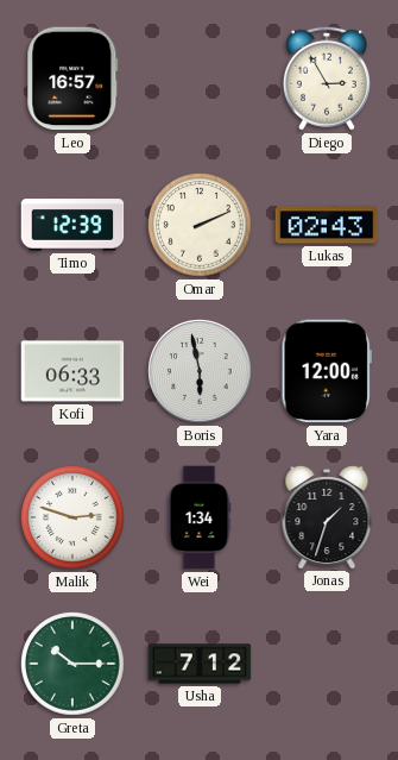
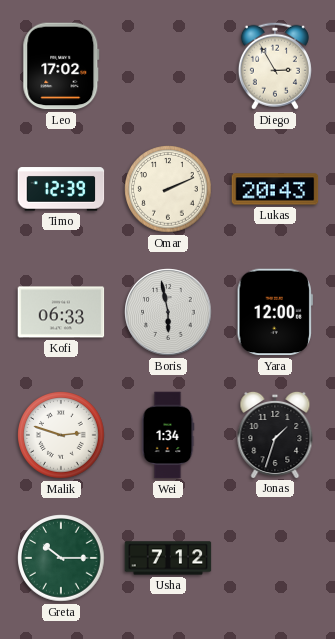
Leo: 16:57 -> 17:02 (61, 66)
Lukas: 02:43 -> 20:43 (275, 189)
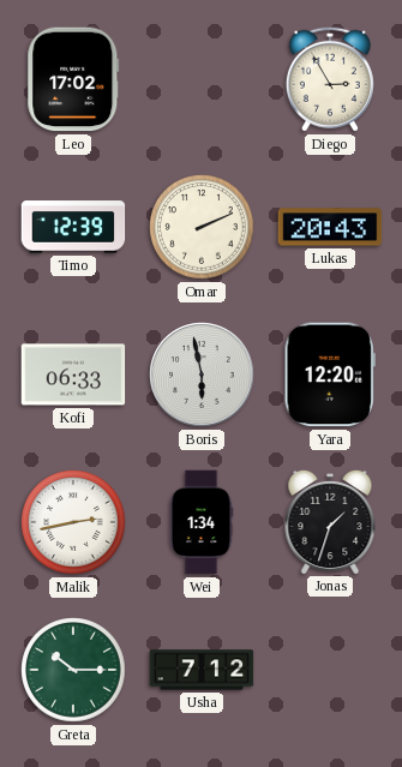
Yara: 12:00 -> 12:20 (330, 374)
Malik: 2:48 -> 2:43 (73, 522)
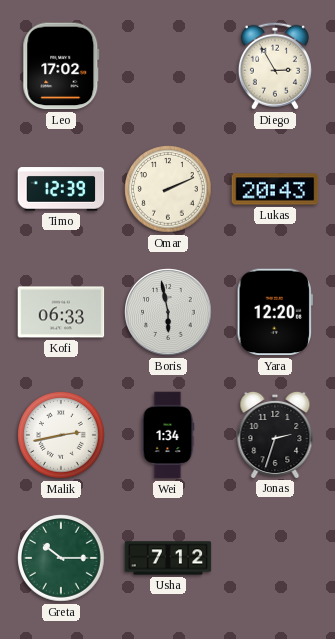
Jonas: 1:33 -> 2:33 (275, 434)
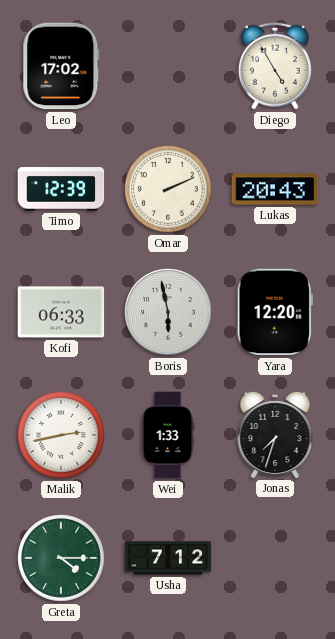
Diego: 2:55 -> 4:55 (275, 66)
Wei: 1:34 -> 1:33 (168, 435)
Jonas: 2:33 -> 7:33 (275, 434)
Greta: 10:15 -> 4:15 (61, 558)
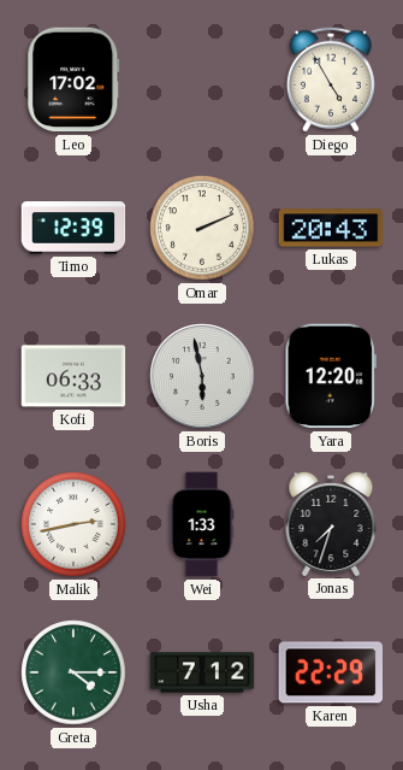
Karen: none -> 22:29 (331, 672)
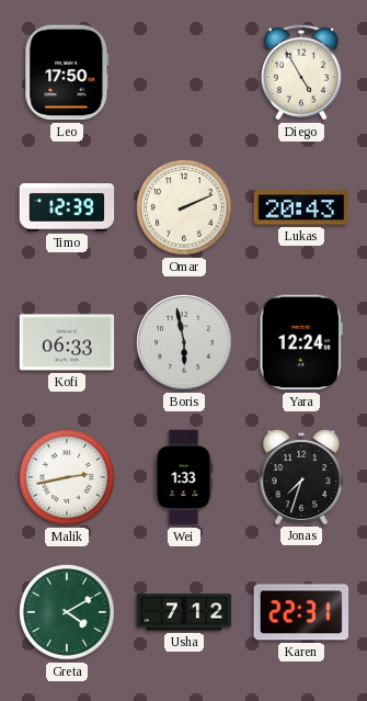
Leo: 17:02 -> 17:50 (67, 72)
Yara: 12:20 -> 12:24 (301, 342)
Greta: 4:15 -> 4:10 (67, 612)
Karen: 22:29 -> 22:31 (301, 612)
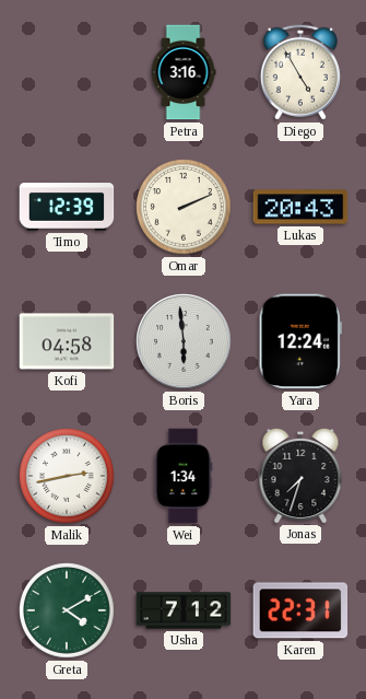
Leo: 17:50 -> none (67, 72)
Petra: none -> 3:16 (184, 72)
Kofi: 06:33 -> 04:58 (67, 341)
Boris: 5:58 -> 5:59 (184, 341)
Wei: 1:33 -> 1:34 (184, 476)
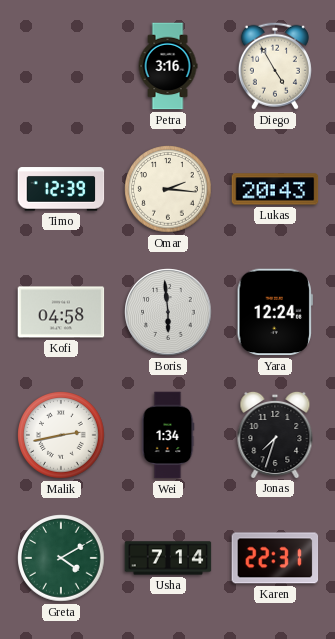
Omar: 2:11 -> 2:16 (168, 189)
Usha: 7:12 -> 7:14 (168, 558)
